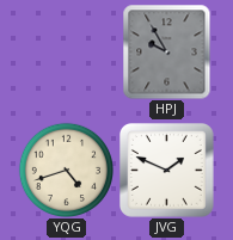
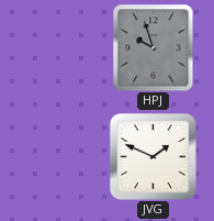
HPJ: 9:55 -> 9:57 (154, 48)
YQG: 4:42 -> none (66, 170)
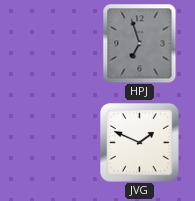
HPJ: 9:57 -> 6:57 (140, 44)
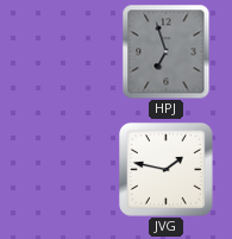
JVG: 1:49 -> 1:47 (167, 170)
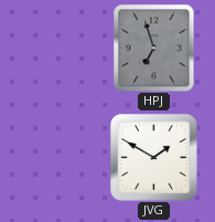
JVG: 1:47 -> 1:50 (154, 158)
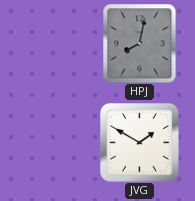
HPJ: 6:57 -> 8:02 (140, 44)
